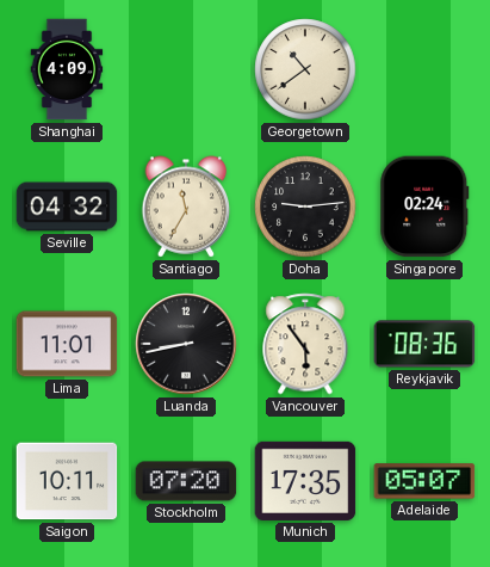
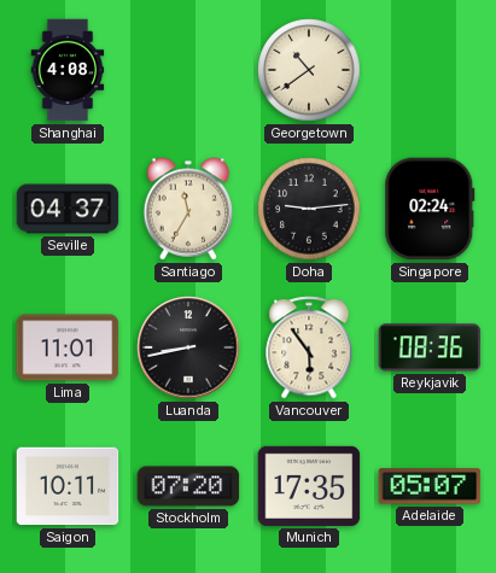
Shanghai: 4:09 -> 4:08 (68, 70)
Seville: 04:32 -> 04:37 (68, 209)
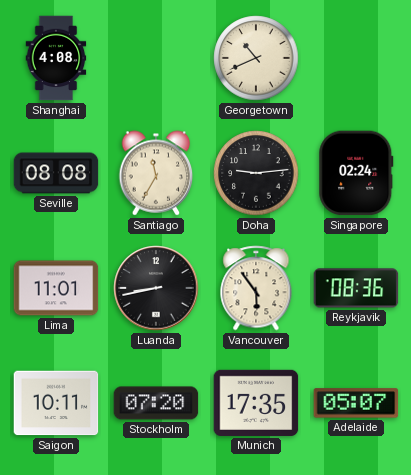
Georgetown: 10:39 -> 10:41 (256, 58)
Seville: 04:37 -> 08:08 (56, 173)
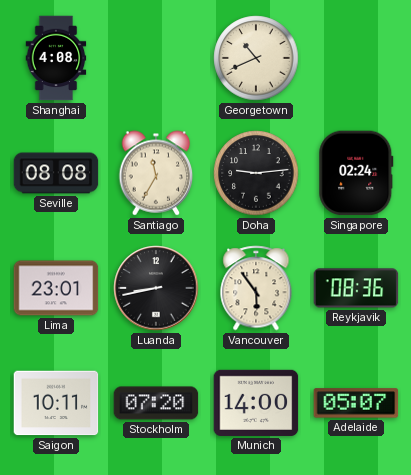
Lima: 11:01 -> 23:01 (56, 288)
Munich: 17:35 -> 14:00 (256, 403)
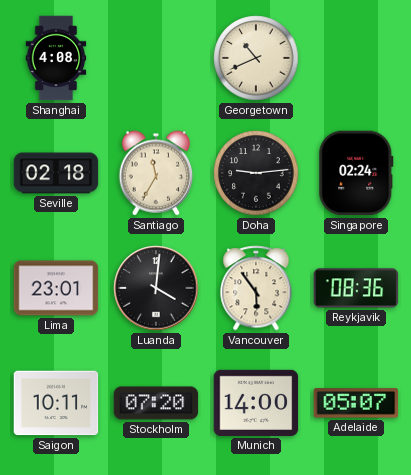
Seville: 08:08 -> 02:18 (56, 173)
Luanda: 8:43 -> 4:01 (156, 288)
